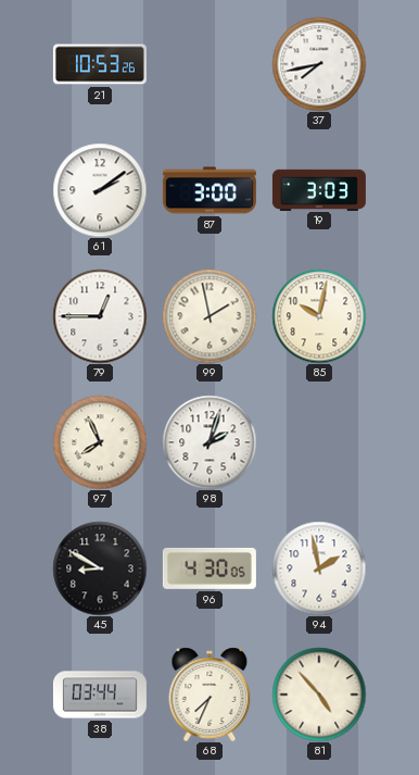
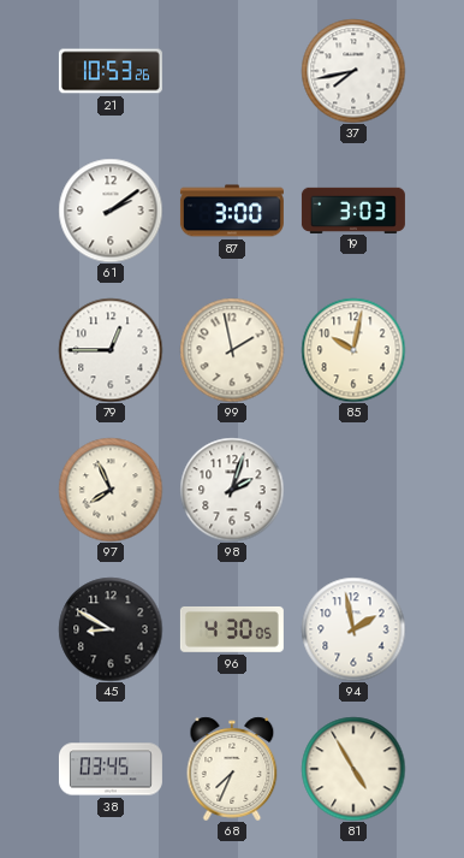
38: 03:44 -> 03:45 (111, 769)
81: 4:53 -> 4:55 (353, 769)
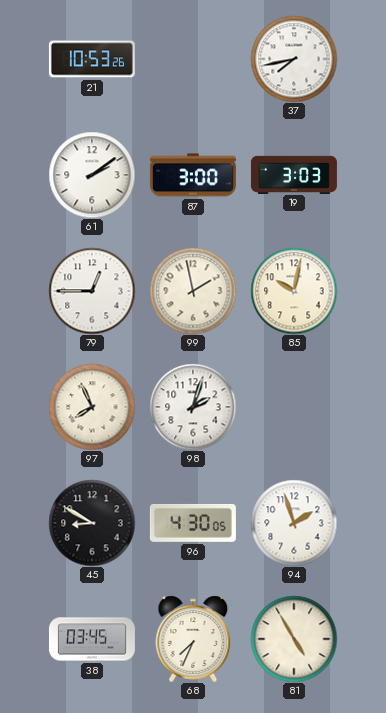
94: 1:58 -> 1:57 (294, 523)
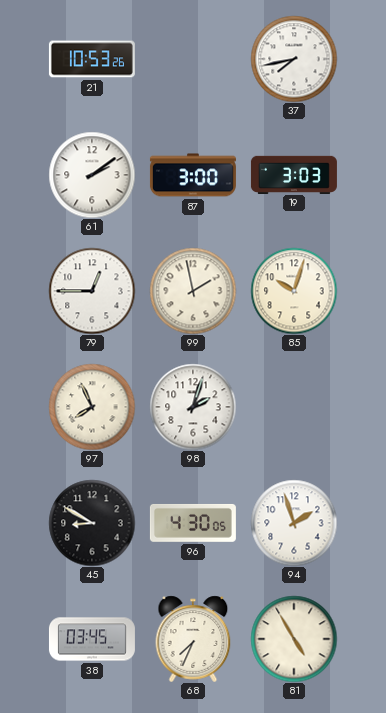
85: 10:02 -> 10:03 (294, 291)
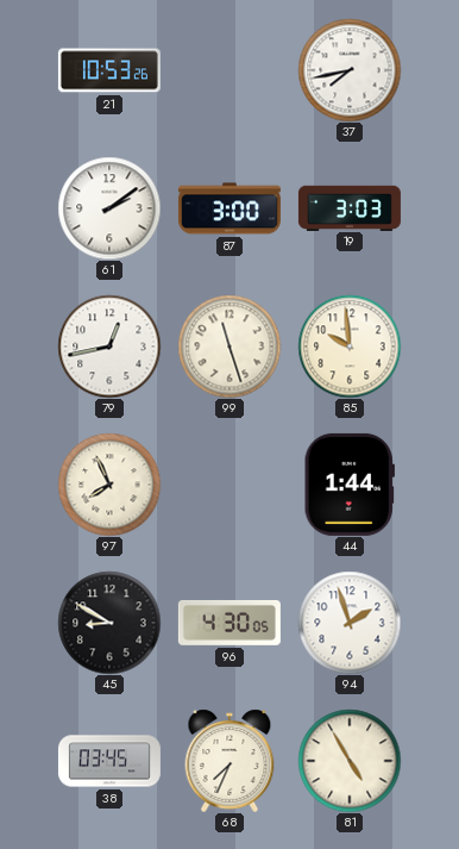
79: 12:45 -> 12:43 (109, 347)
99: 1:58 -> 11:27 (229, 347)
85: 10:03 -> 9:59 (350, 347)
98: 2:03 -> none (193, 407)
44: none -> 1:44 (350, 485)
